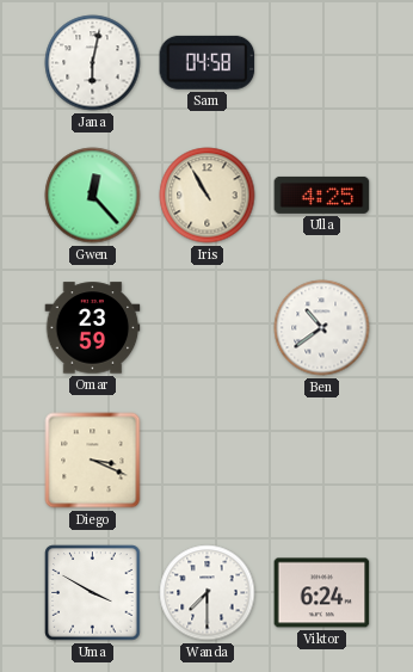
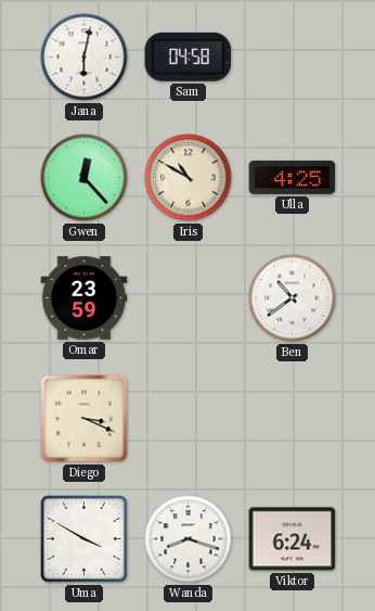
Iris: 10:55 -> 10:50 (189, 178)
Wanda: 7:30 -> 8:18 (189, 539)
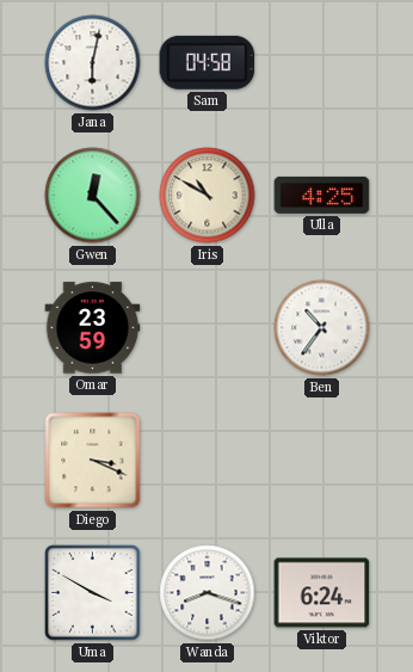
Ben: 10:39 -> 10:36 (322, 328)
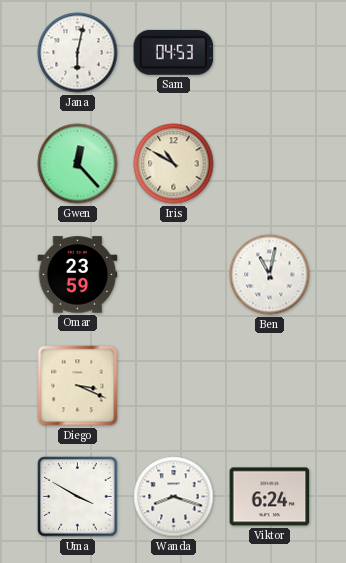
Sam: 04:58 -> 04:53 (174, 52)
Ulla: 4:25 -> none (322, 195)
Ben: 10:36 -> 11:02 (270, 275)
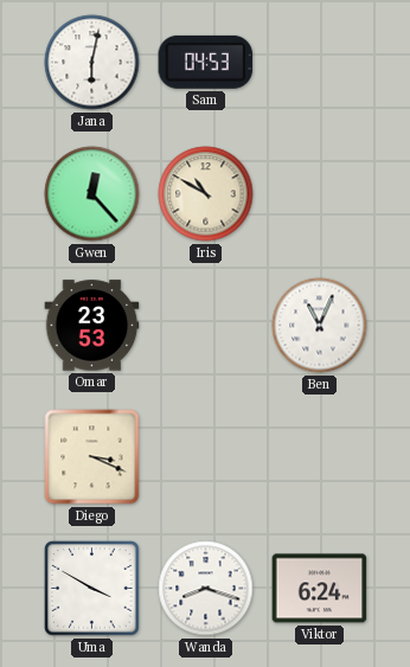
Omar: 23:59 -> 23:53 (92, 326)
Ben: 11:02 -> 11:04 (320, 326)
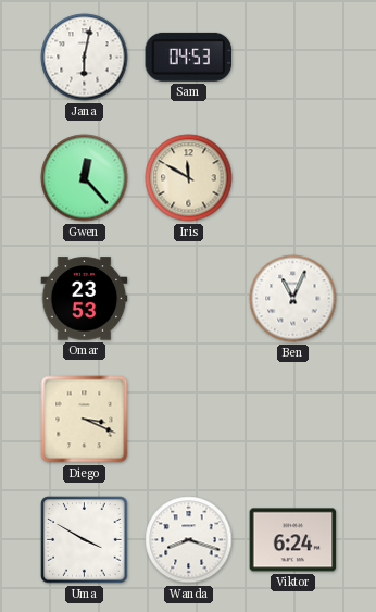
Iris: 10:50 -> 11:50 (189, 178)
